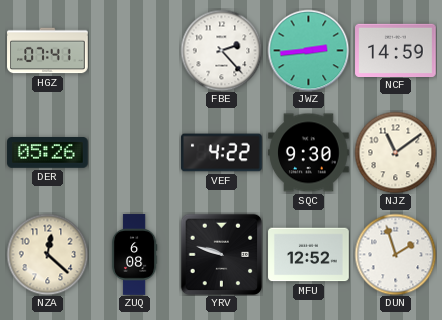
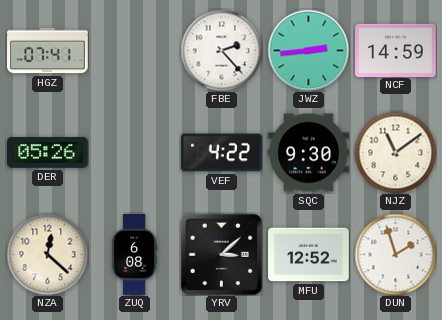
YRV: 9:48 -> 3:08 (221, 254)
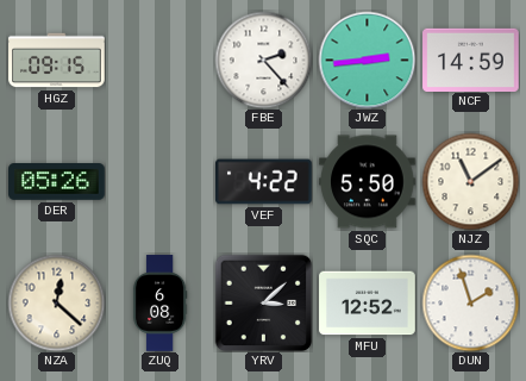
HGZ: 07:41 -> 09:15 (57, 61)
SQC: 9:30 -> 5:50 (368, 182)
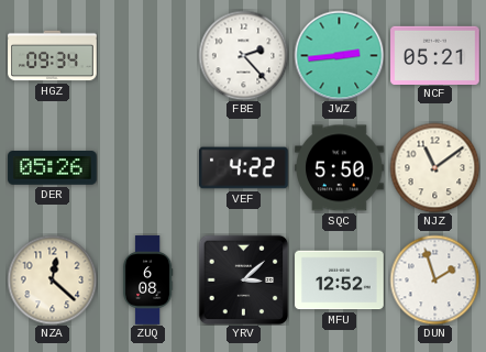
HGZ: 09:15 -> 09:34 (53, 56)
NCF: 14:59 -> 05:21 (435, 55)
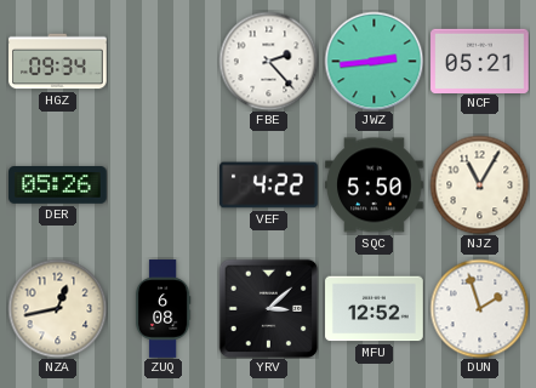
NJZ: 11:09 -> 11:05 (479, 184)
NZA: 12:22 -> 12:43 (57, 308)
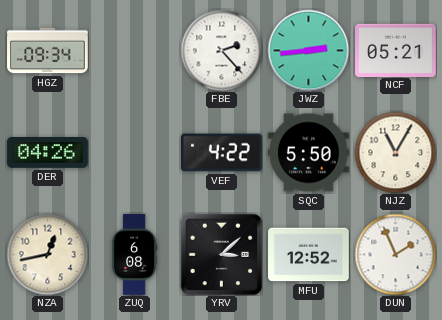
DER: 05:26 -> 04:26 (48, 153)
DUN: 1:57 -> 1:56 (395, 254)
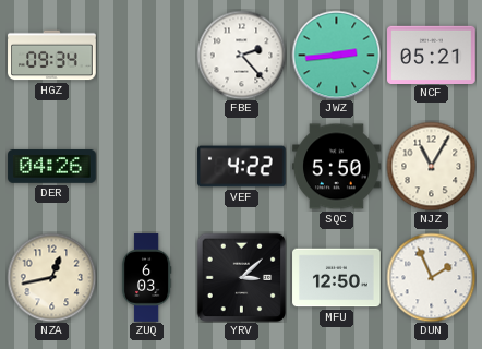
ZUQ: 6:08 -> 6:03 (146, 278)
MFU: 12:52 -> 12:50 (337, 278)
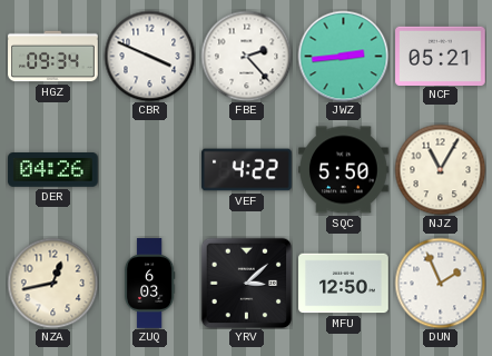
CBR: none -> 3:49 (149, 56)
